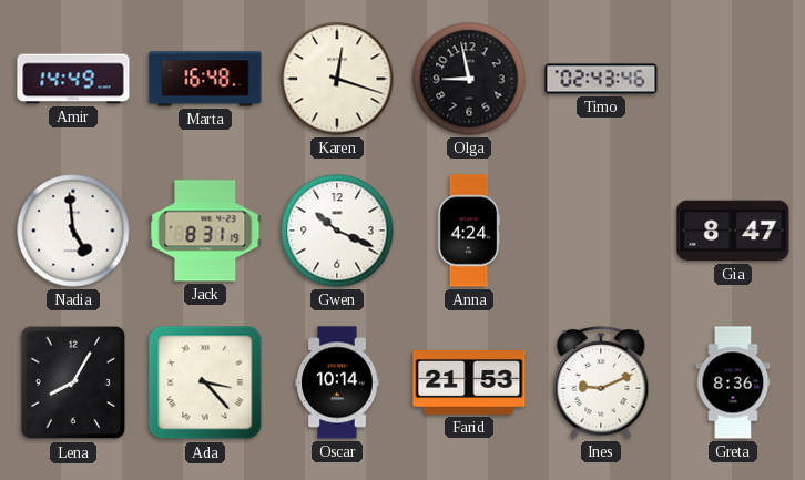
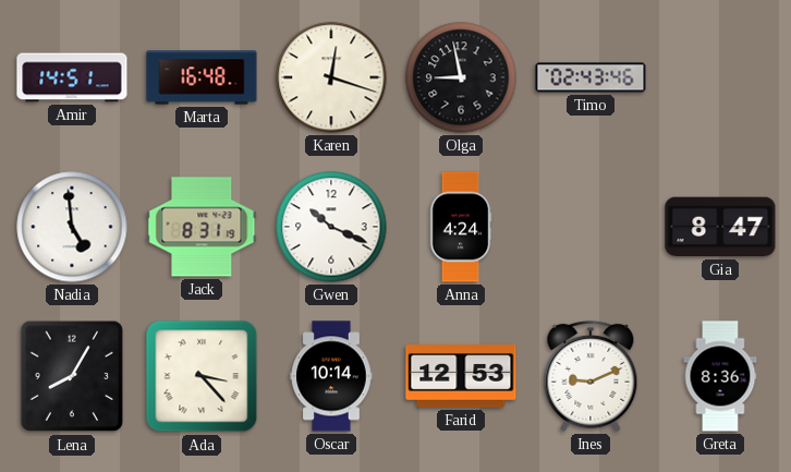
Amir: 14:49 -> 14:51 (72, 77)
Farid: 21:53 -> 12:53 (461, 377)
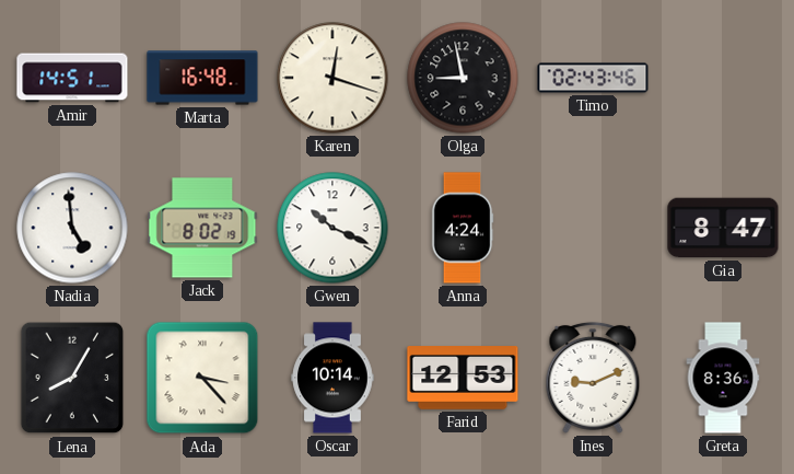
Jack: 8:31 -> 8:02 (202, 228)
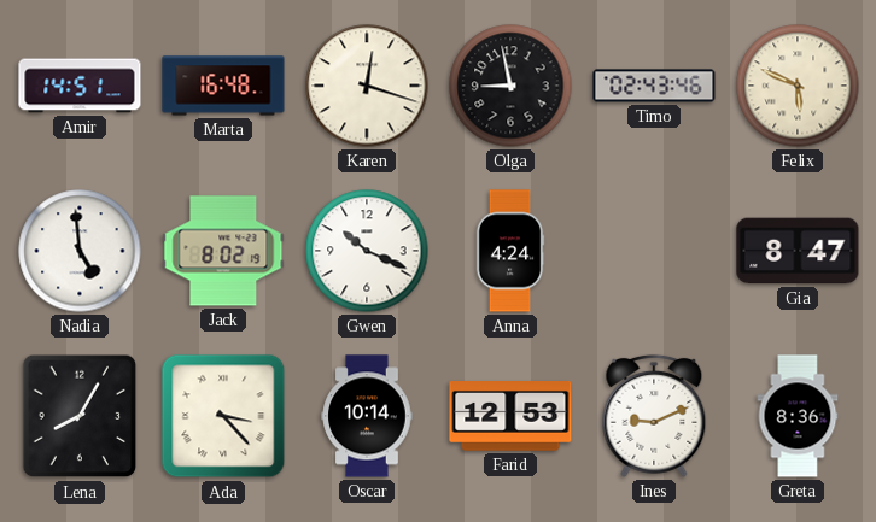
Felix: none -> 5:49 (798, 86)
